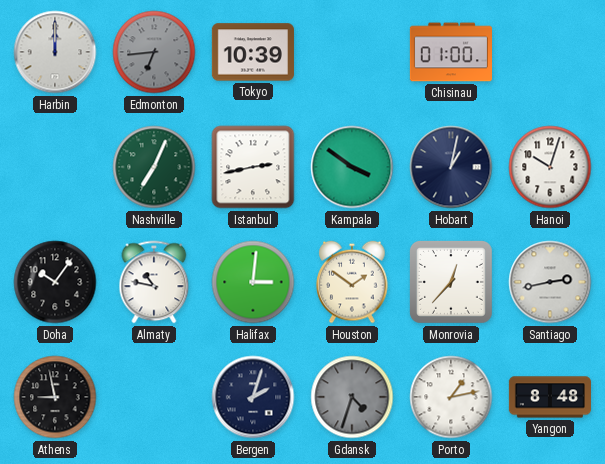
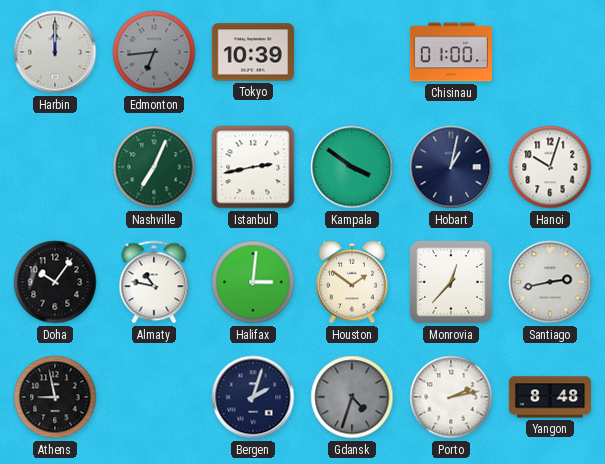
Porto: 1:13 -> 2:13 (451, 397)
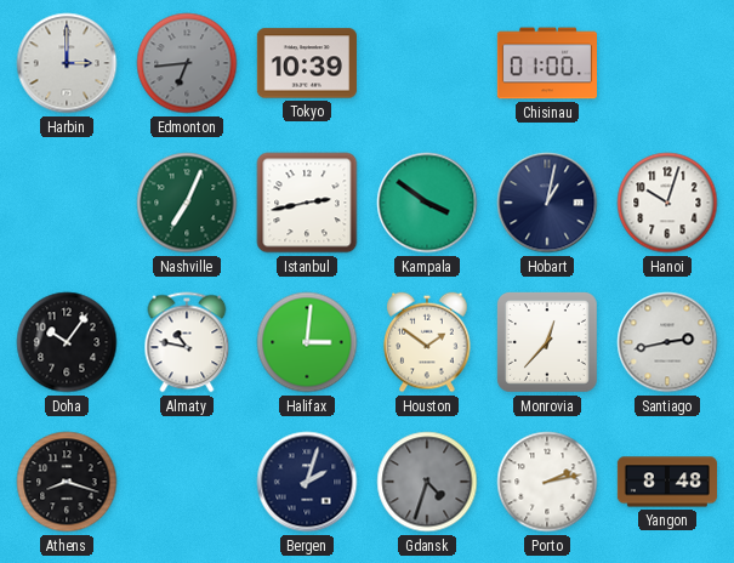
Harbin: 12:00 -> 3:00 (67, 63)
Athens: 8:58 -> 8:18 (67, 482)
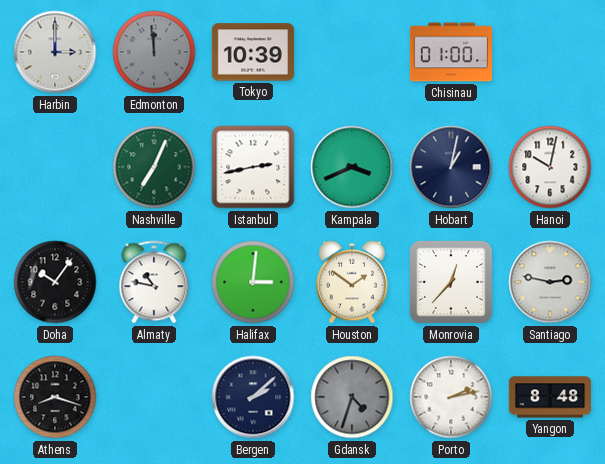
Edmonton: 6:44 -> 11:59 (154, 52)
Kampala: 3:51 -> 3:41 (352, 167)
Hanoi: 10:03 -> 10:02 (550, 167)
Santiago: 2:43 -> 2:47 (550, 282)
Bergen: 2:03 -> 2:08 (253, 397)
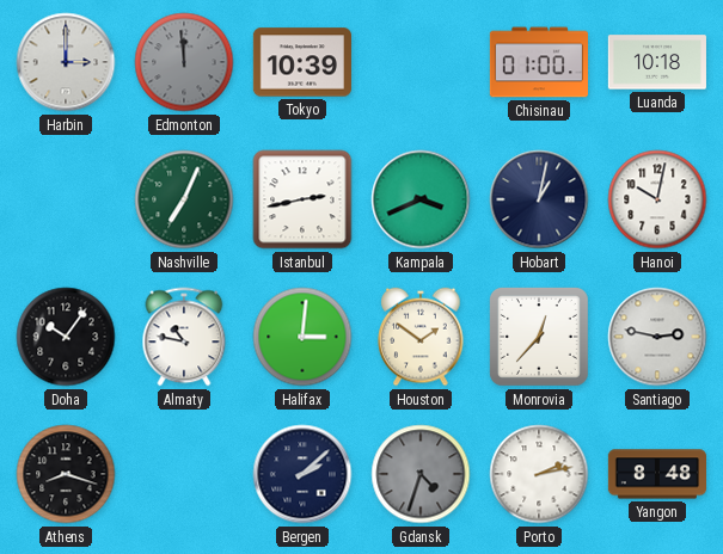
Luanda: none -> 10:18 (657, 62)
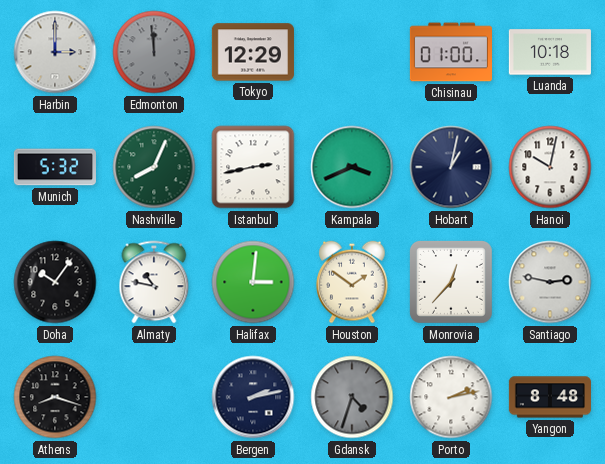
Tokyo: 10:39 -> 12:29 (253, 52)
Munich: none -> 5:32 (55, 167)
Nashville: 7:04 -> 8:04 (154, 167)
Bergen: 2:08 -> 2:13 (253, 397)
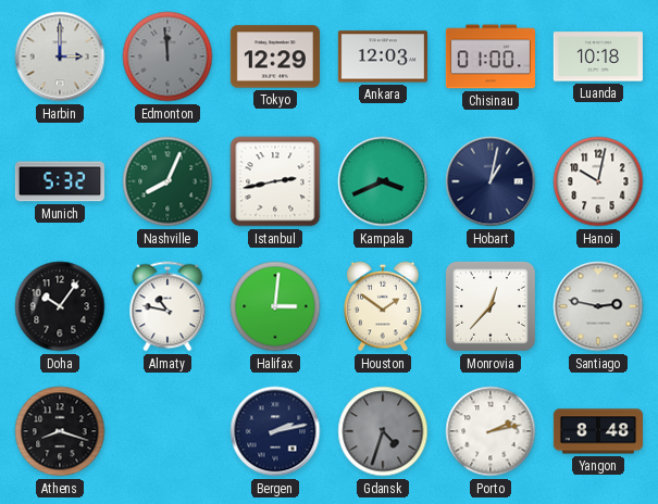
Ankara: none -> 12:03 (383, 56)
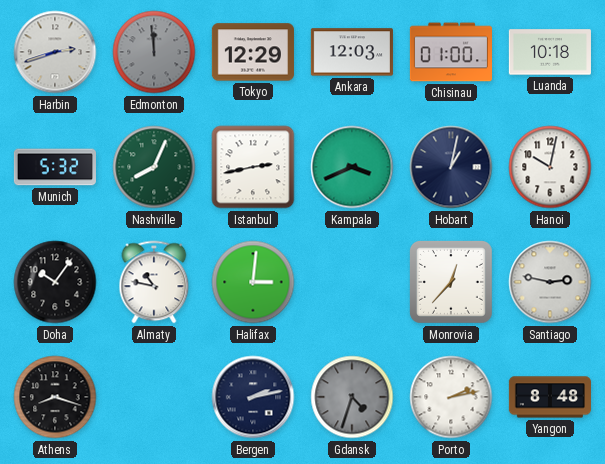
Harbin: 3:00 -> 2:42 (55, 52)
Houston: 1:51 -> none (383, 306)
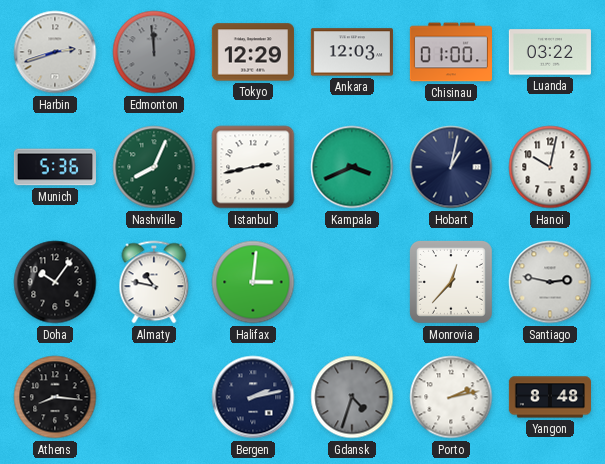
Luanda: 10:18 -> 03:22 (550, 52)
Munich: 5:32 -> 5:36 (55, 167)
Athens: 8:18 -> 8:16 (55, 397)
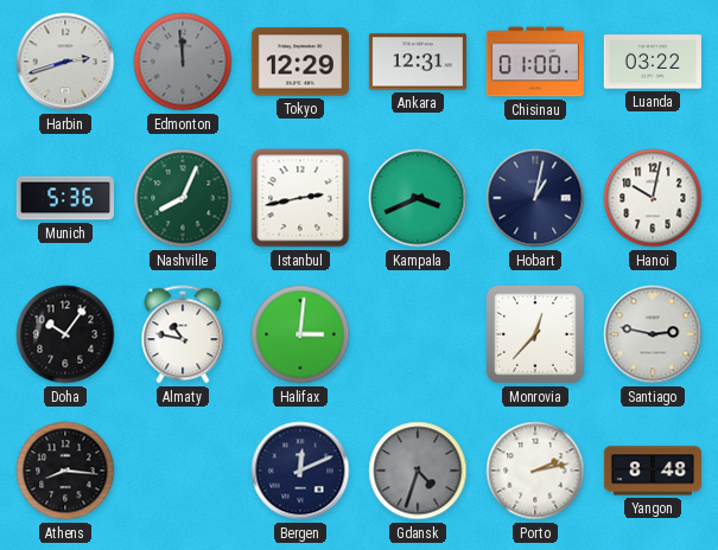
Ankara: 12:03 -> 12:31 (418, 62)
Bergen: 2:13 -> 12:11 (300, 471)
